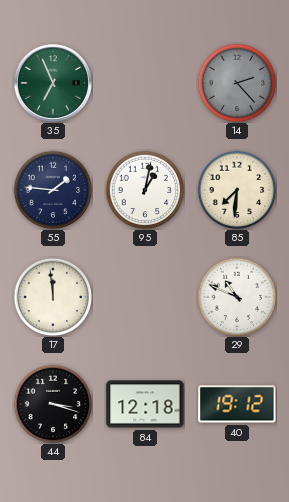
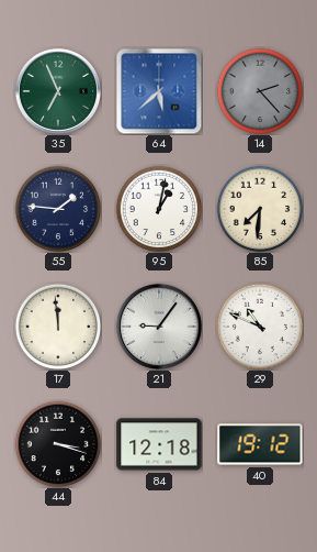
64: none -> 5:38 (159, 91)
21: none -> 9:06 (159, 327)
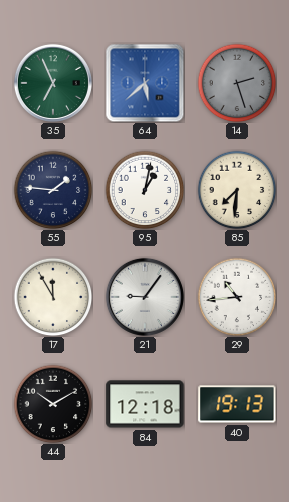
14: 2:23 -> 2:27 (237, 83)
17: 11:59 -> 11:55 (53, 297)
29: 10:49 -> 10:44 (237, 297)
44: 3:18 -> 10:10 (53, 404)
40: 19:12 -> 19:13 (237, 404)
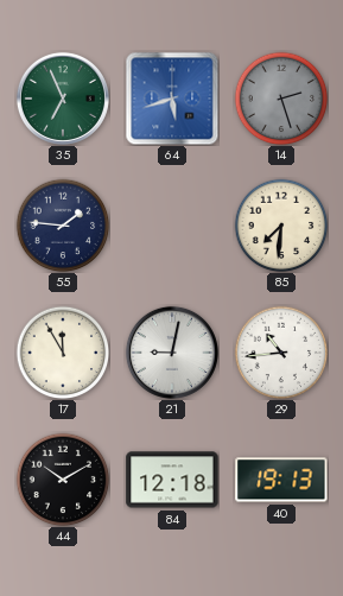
64: 5:38 -> 5:42 (172, 99)
95: 1:02 -> none (145, 190)
21: 9:06 -> 9:02 (172, 353)
